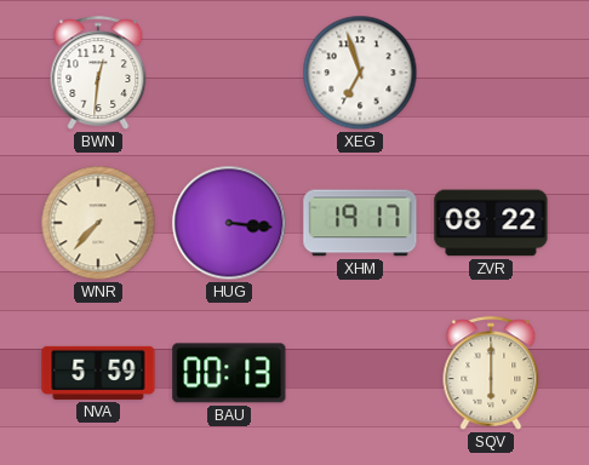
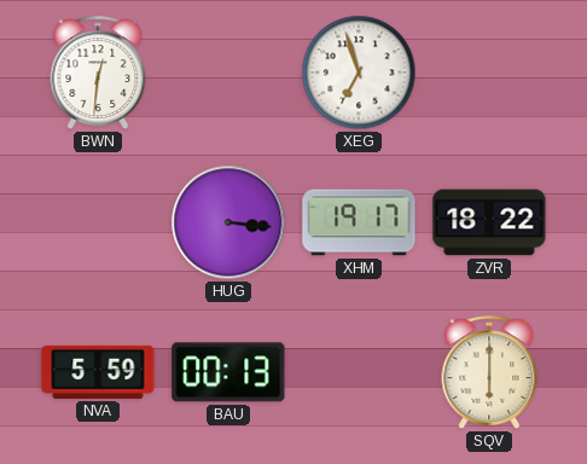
WNR: 7:37 -> none (98, 223)
ZVR: 08:22 -> 18:22 (489, 222)
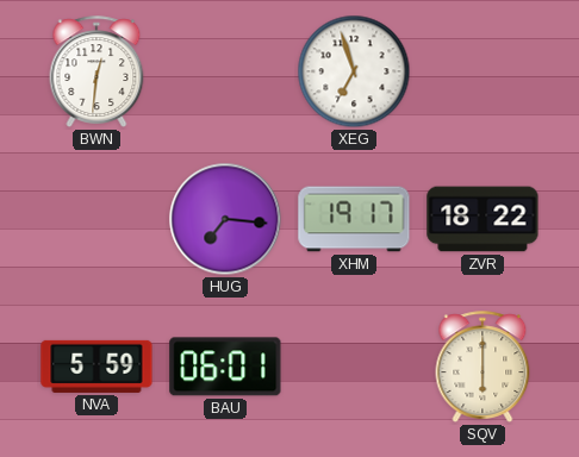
HUG: 3:16 -> 7:16 (225, 219)
BAU: 00:13 -> 06:01 (225, 367)
